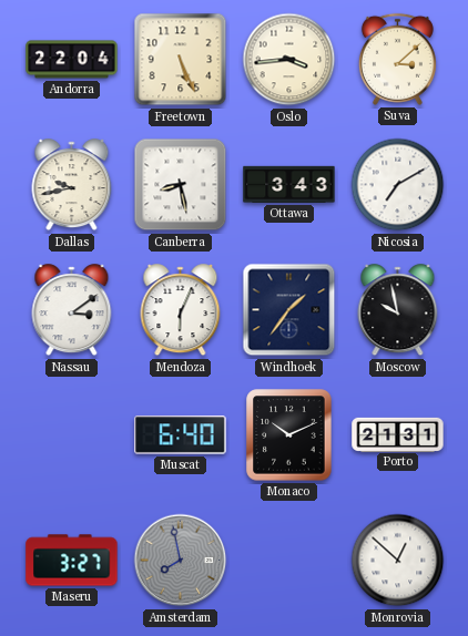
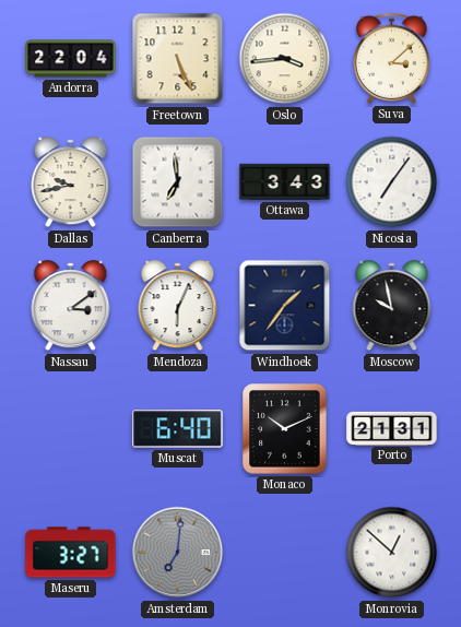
Canberra: 8:28 -> 6:59 (178, 182)
Nicosia: 7:10 -> 7:06 (392, 182)
Amsterdam: 7:58 -> 7:01 (178, 553)
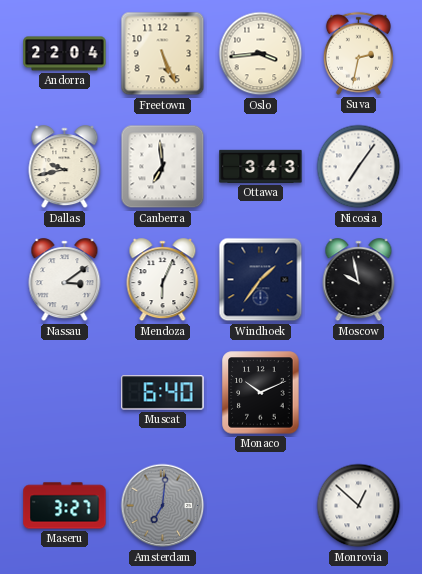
Suva: 3:08 -> 2:32 (358, 53)
Porto: 21:31 -> none (392, 428)
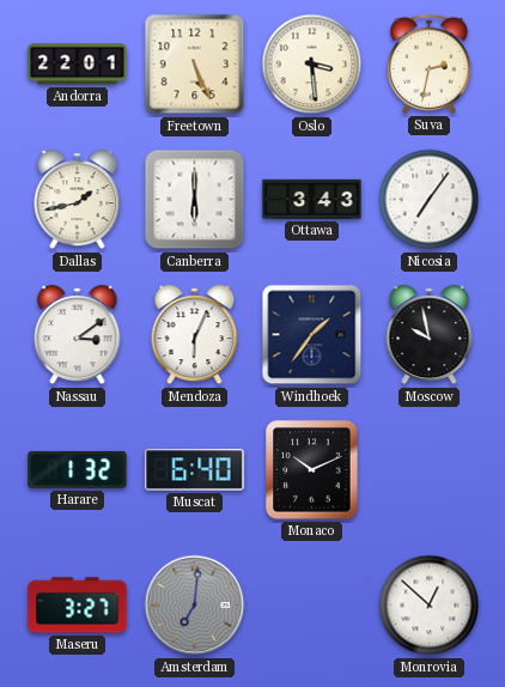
Andorra: 22:04 -> 22:01 (78, 65)
Oslo: 3:44 -> 3:29 (312, 65)
Dallas: 9:43 -> 1:43 (78, 200)
Canberra: 6:59 -> 6:00 (195, 200)
Harare: none -> 1:32 (78, 469)
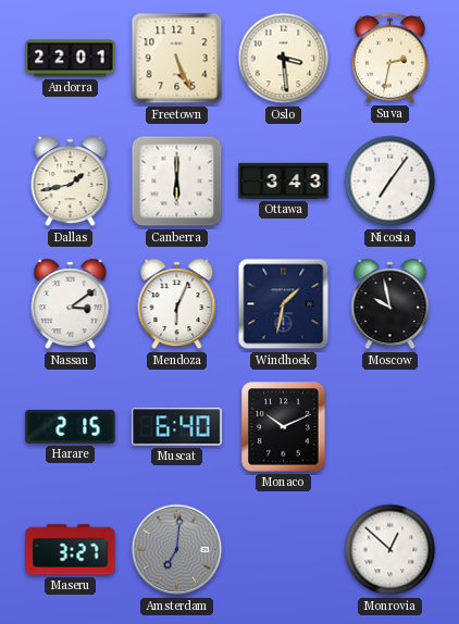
Windhoek: 1:36 -> 1:32 (284, 304)
Harare: 1:32 -> 2:15 (71, 426)
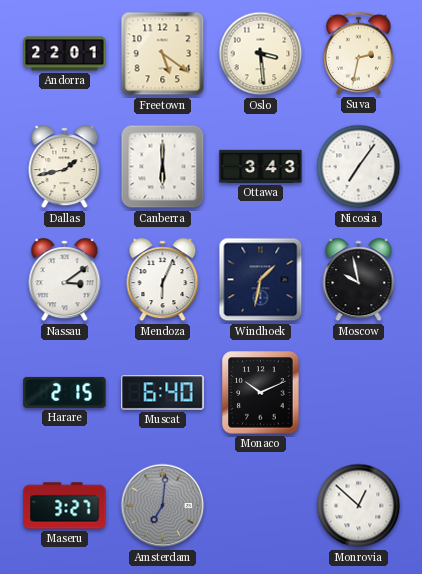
Freetown: 5:26 -> 5:21 (163, 54)
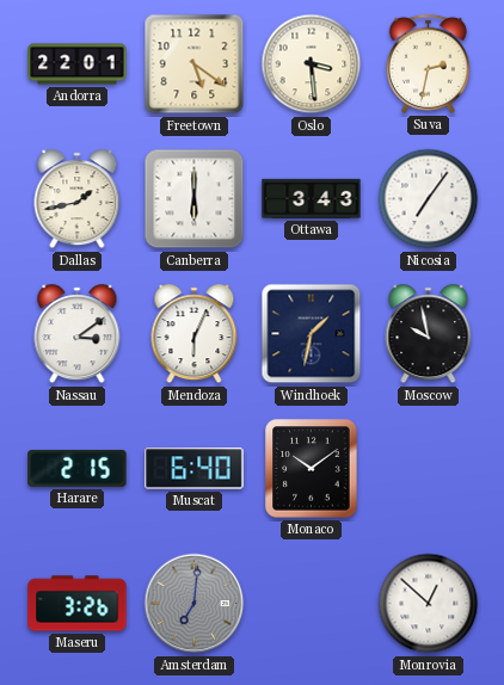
Monaco: 10:11 -> 10:09 (312, 469)
Maseru: 3:27 -> 3:26 (78, 604)
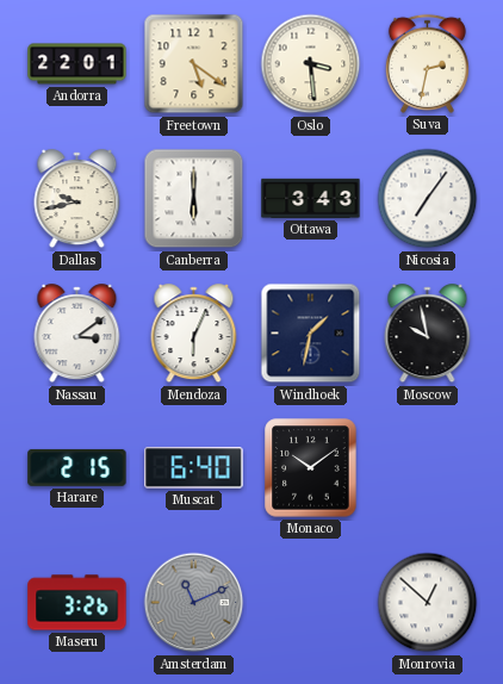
Dallas: 1:43 -> 9:43 (77, 199)
Amsterdam: 7:01 -> 11:11 (194, 603)
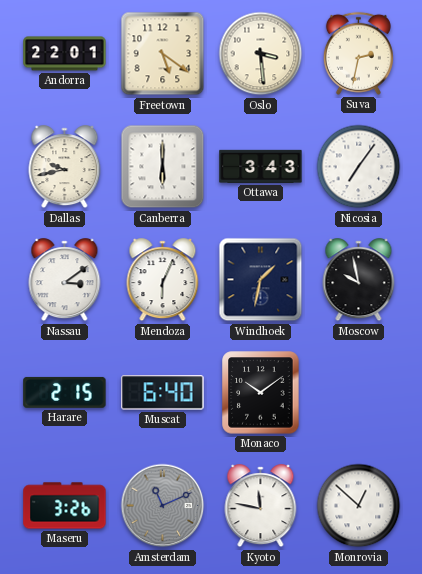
Kyoto: none -> 11:47 (261, 506)
